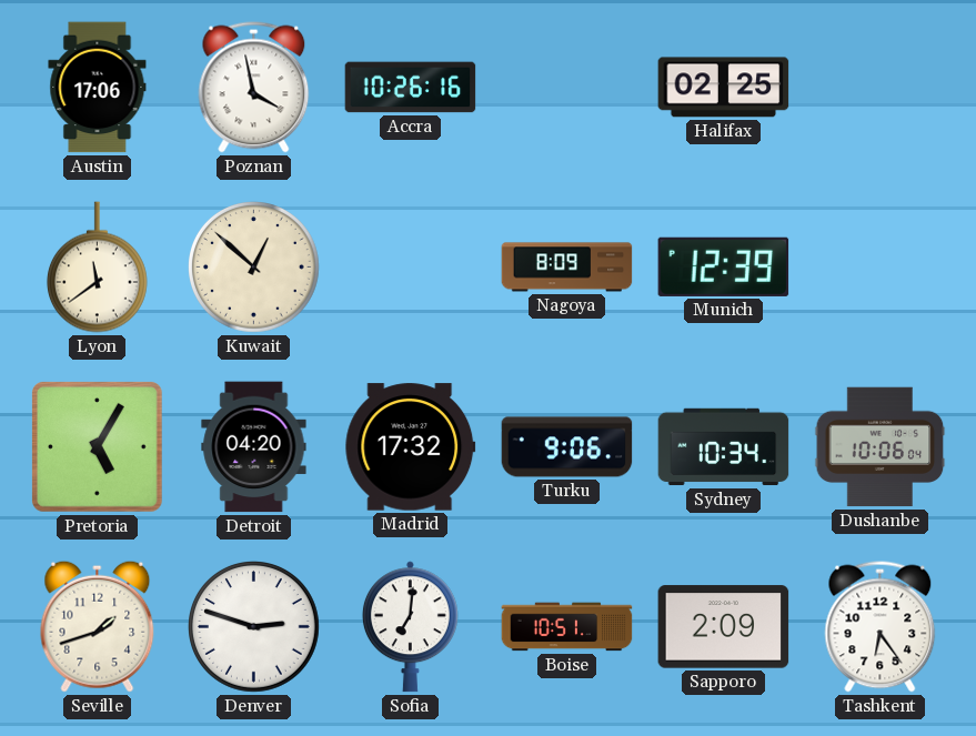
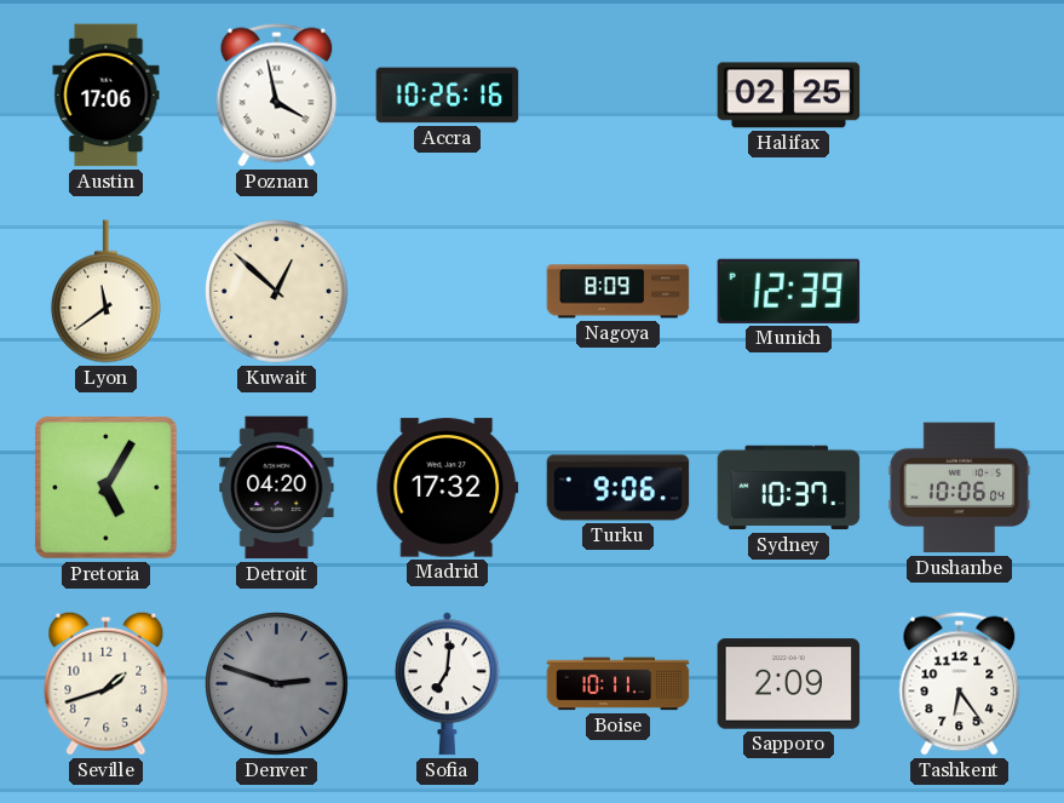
Sydney: 10:34 -> 10:37 (789, 488)
Denver dial: white -> grey (277, 684)
Boise: 10:51 -> 10:11 (619, 684)
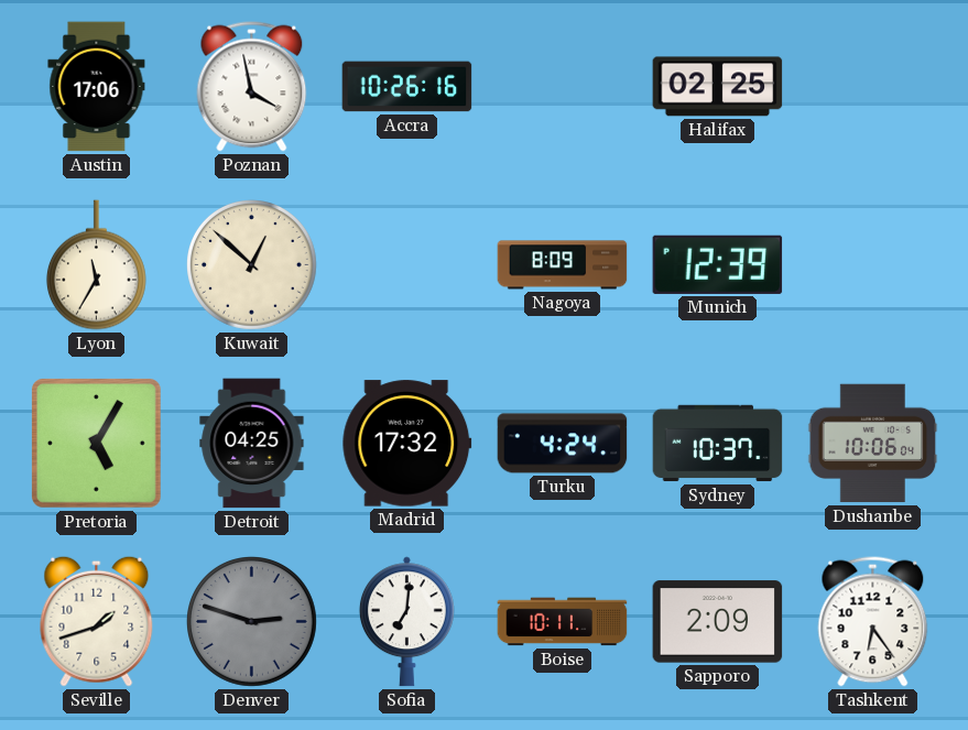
Lyon: 11:39 -> 11:35 (96, 265)
Detroit: 04:20 -> 04:25 (252, 444)
Turku: 9:06 -> 4:24 (563, 444)
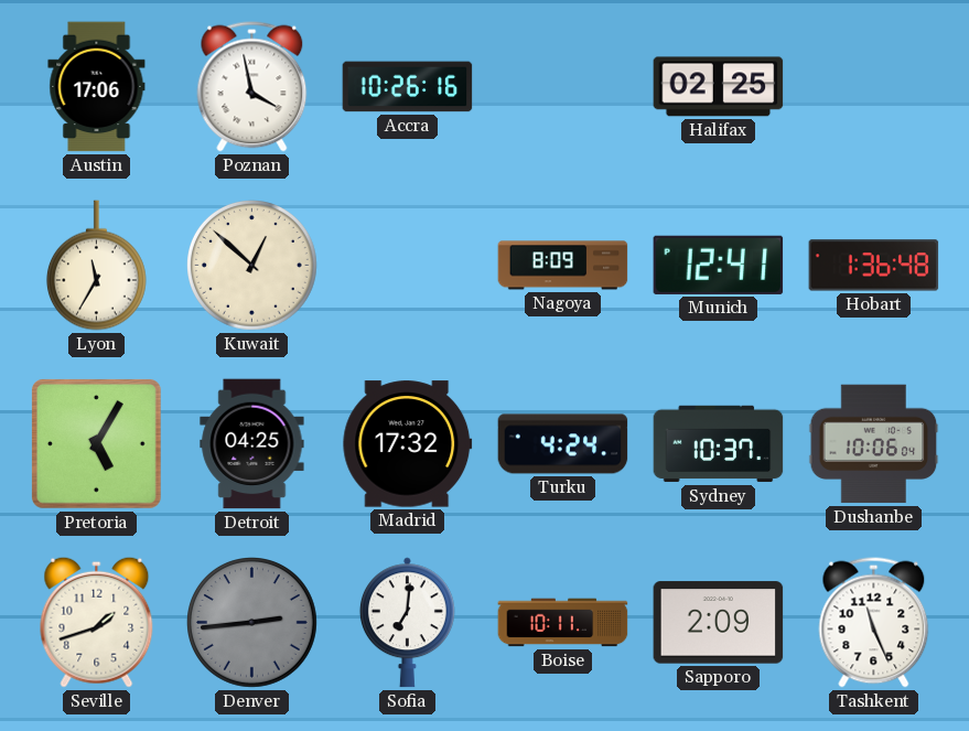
Munich: 12:39 -> 12:41 (719, 265)
Hobart: none -> 1:36 (874, 266)
Denver: 2:48 -> 2:44 (252, 623)
Tashkent: 6:24 -> 11:26 (874, 623)
